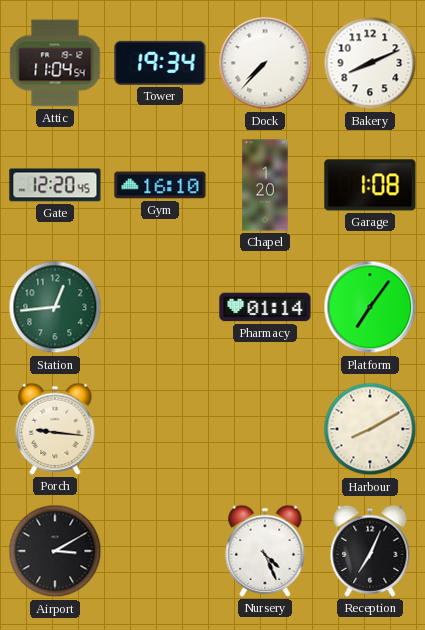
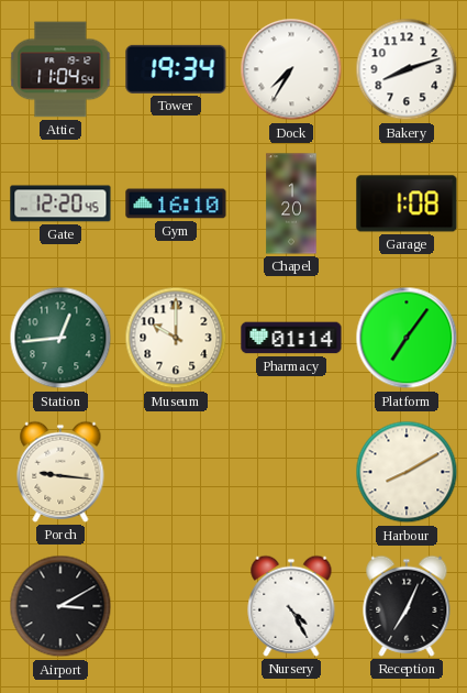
Dock: 7:37 -> 7:35 (291, 69)
Bakery: 8:11 -> 8:12 (407, 69)
Museum: none -> 10:00 (176, 338)
Nursery: 4:26 -> 4:25 (291, 606)
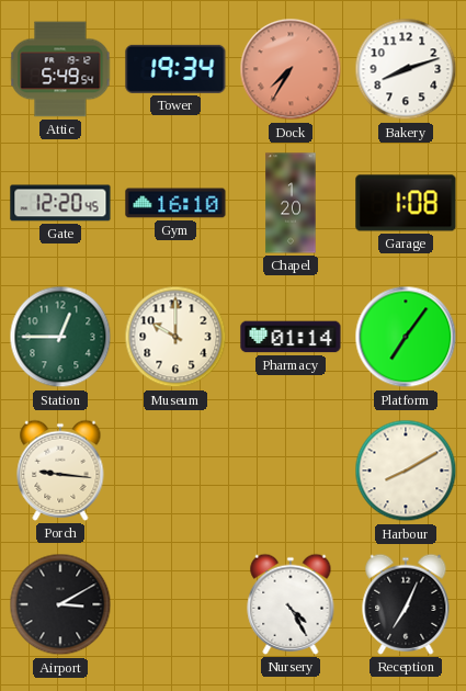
Attic: 11:04 -> 5:49 (60, 69)
Dock dial: white -> salmon (291, 69)
Station: 12:44 -> 12:45 (60, 337)
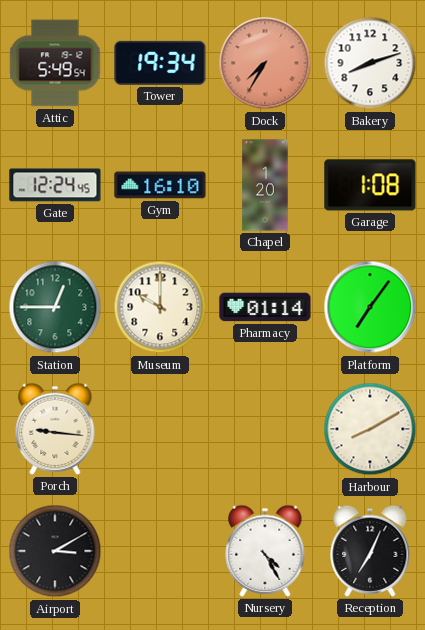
Gate: 12:20 -> 12:24 (55, 185)
